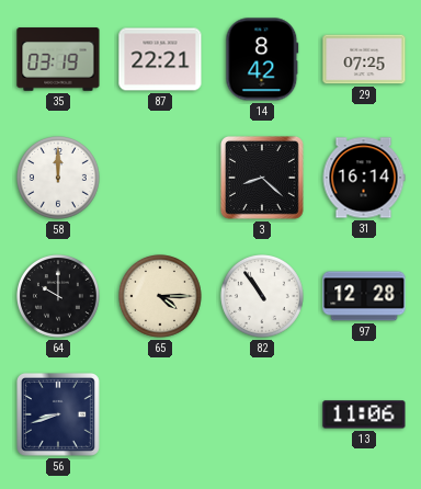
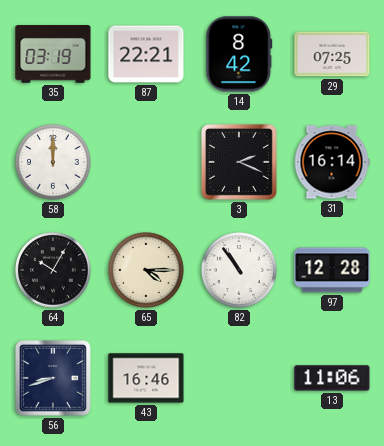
3: 8:22 -> 2:19 (239, 162)
64: 10:00 -> 10:05 (54, 271)
43: none -> 16:46 (146, 378)
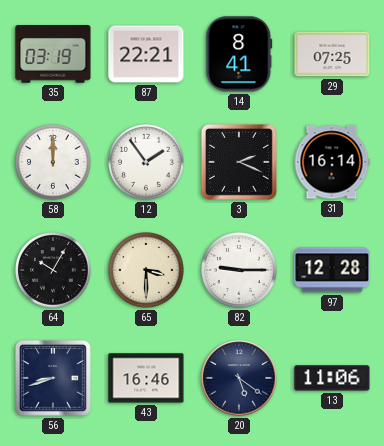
14: 8:42 -> 8:41 (239, 54)
12: none -> 1:54 (147, 163)
65: 4:15 -> 3:30 (147, 271)
82: 10:54 -> 9:15 (240, 271)
20: none -> 5:21 (239, 378)
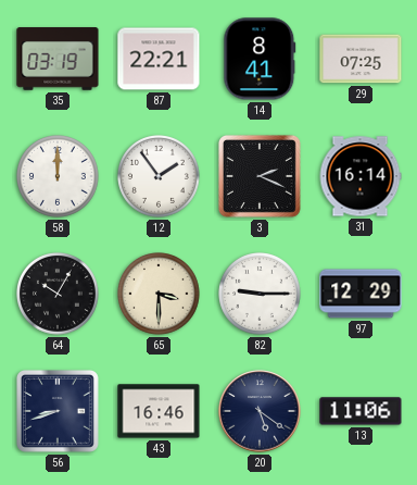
97: 12:28 -> 12:29 (361, 294)
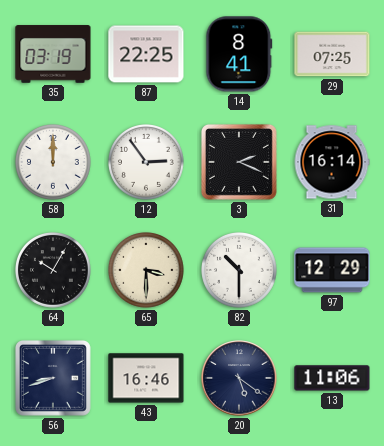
87: 22:21 -> 22:25 (146, 54)
12: 1:54 -> 2:54 (147, 163)
82: 9:15 -> 10:30 (240, 271)
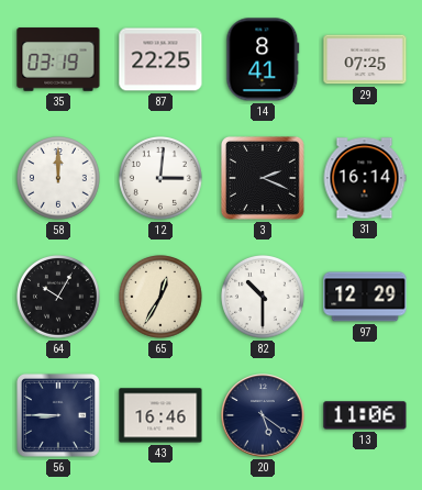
12: 2:54 -> 3:01 (162, 179)
65: 3:30 -> 12:35 (162, 298)
56: 8:42 -> 8:45 (58, 415)
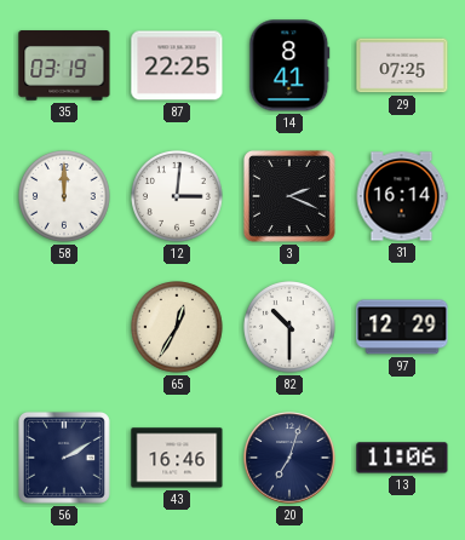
64: 10:05 -> none (59, 298)
56: 8:45 -> 2:10 (64, 458)
20: 5:21 -> 7:03 (289, 458)
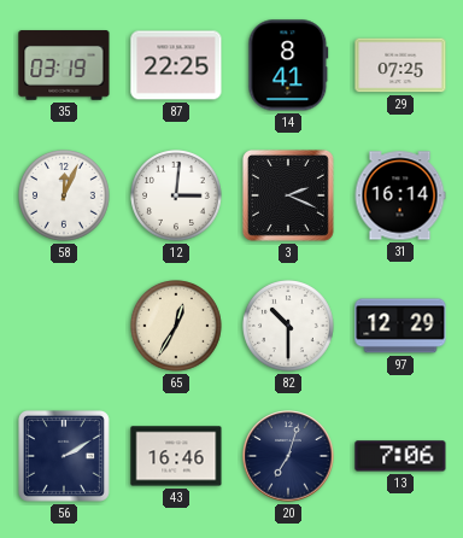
58: 12:00 -> 12:04 (65, 197)
13: 11:06 -> 7:06 (400, 456)
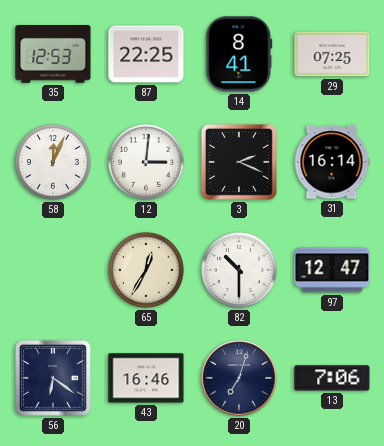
35: 03:19 -> 12:53 (53, 54)
97: 12:29 -> 12:47 (332, 270)
56: 2:10 -> 6:21 (53, 378)
